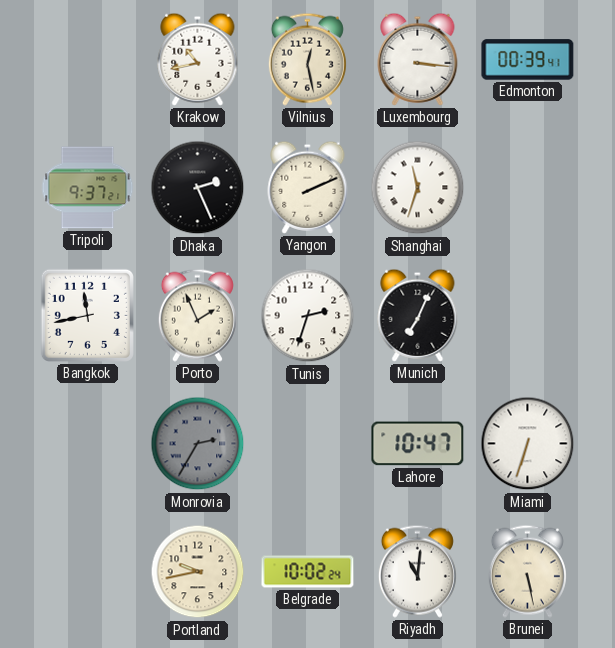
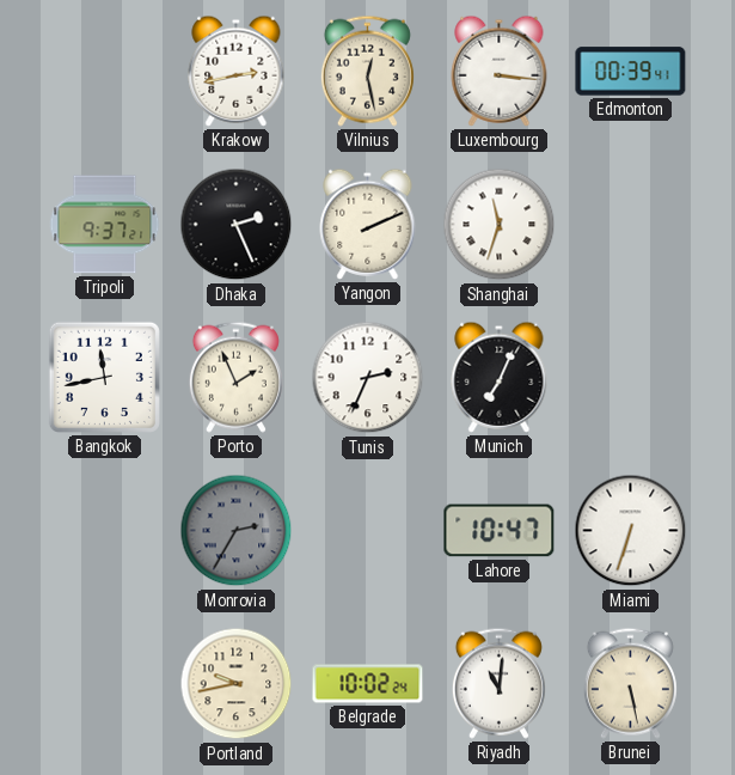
Krakow: 10:43 -> 2:43 (237, 71)
Tunis: 2:33 -> 2:34 (368, 378)
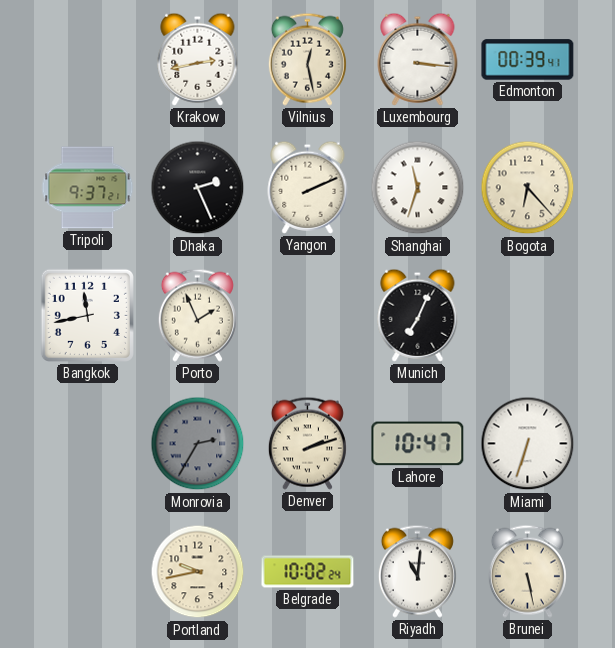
Bogota: none -> 6:23 (528, 188)
Tunis: 2:34 -> none (368, 378)
Denver: none -> 2:12 (307, 443)
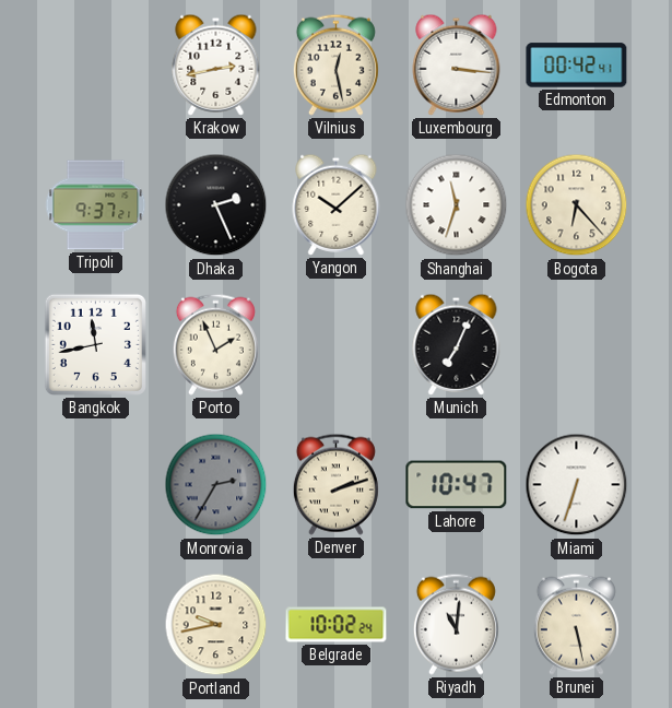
Edmonton: 00:39 -> 00:42 (577, 66)
Yangon: 2:11 -> 10:08 (337, 204)
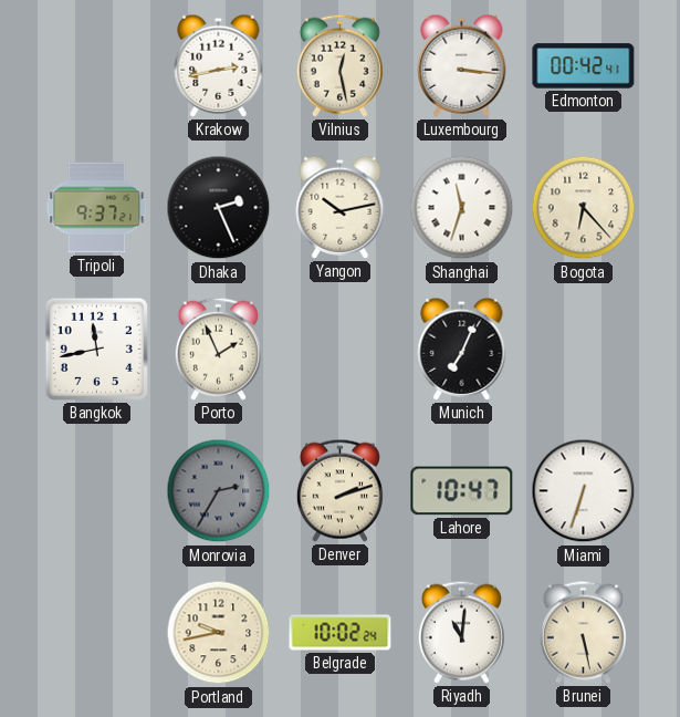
Yangon: 10:08 -> 10:13 (341, 207)
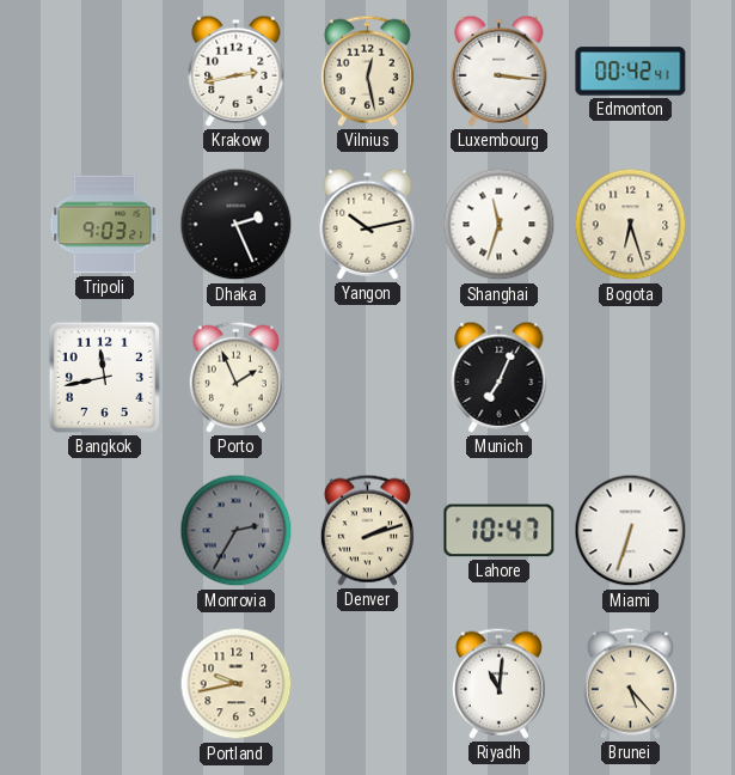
Tripoli: 9:37 -> 9:03 (105, 225)
Bogota: 6:23 -> 6:27 (631, 225)
Belgrade: 10:02 -> none (341, 633)
Brunei: 5:28 -> 5:23 (630, 683)
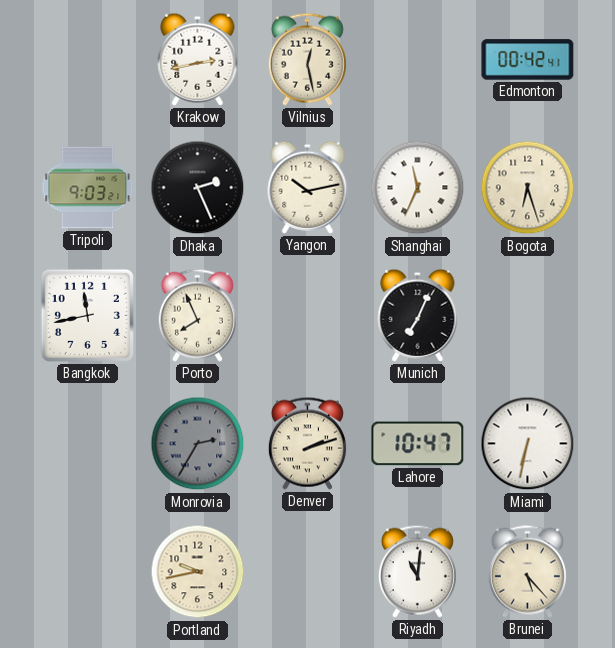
Luxembourg: 3:16 -> none (500, 71)
Shanghai: 11:33 -> 11:34 (418, 188)
Porto: 1:56 -> 7:56 (197, 315)
Miami: 6:33 -> 6:32 (528, 444)
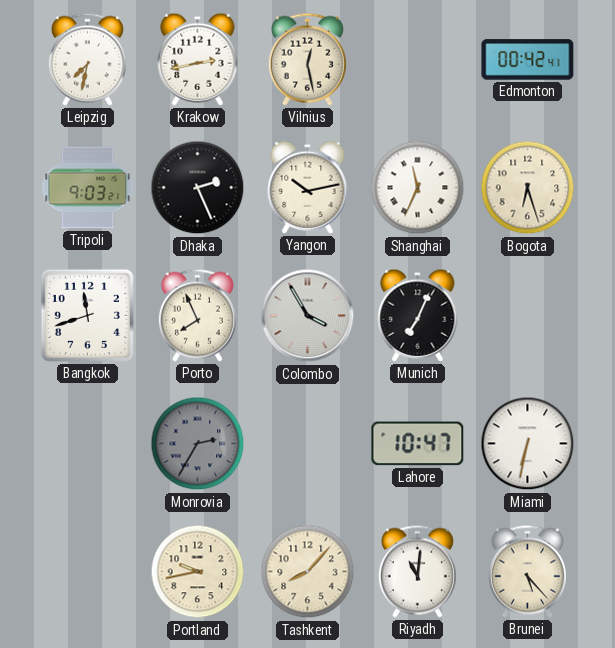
Leipzig: none -> 7:32 (87, 59)
Bangkok: 11:43 -> 11:42 (87, 315)
Colombo: none -> 3:55 (308, 316)
Denver: 2:12 -> none (307, 443)
Tashkent: none -> 8:07 (308, 572)
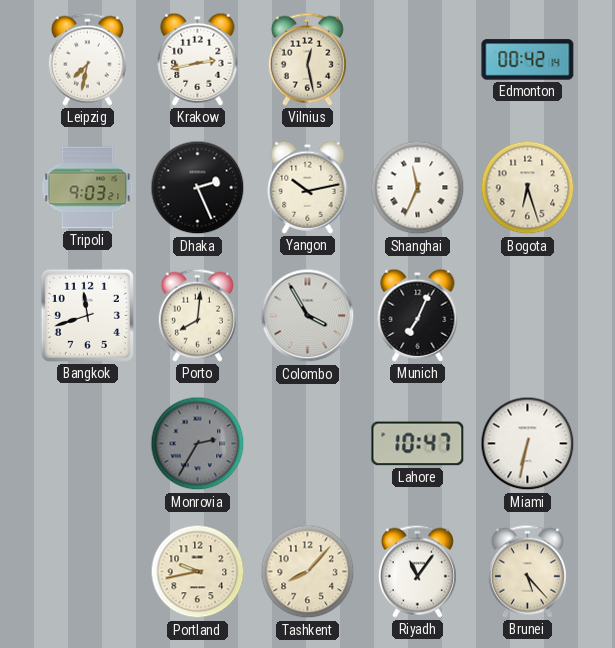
Edmonton: 00:42:41 -> 00:42:14 (528, 60)
Porto: 7:56 -> 8:01 (197, 315)
Riyadh: 11:01 -> 11:06 (417, 571)
